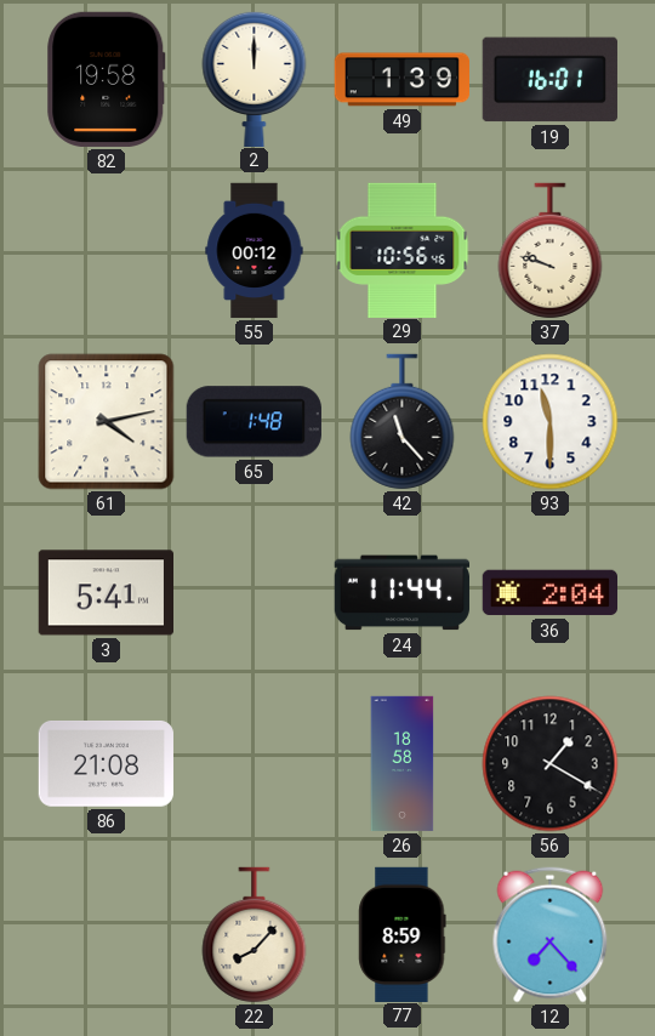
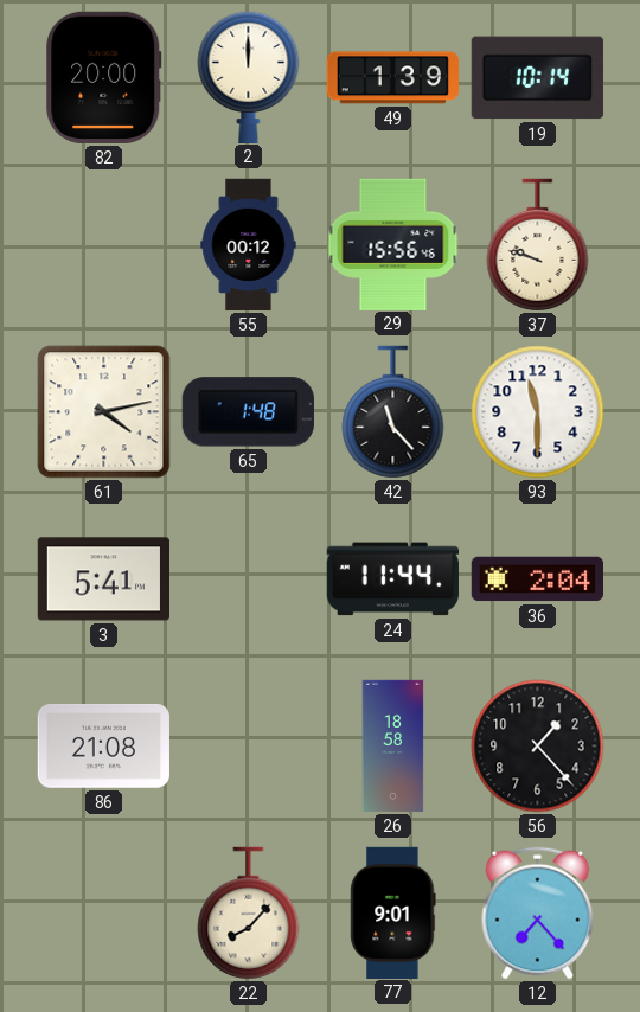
82: 19:58 -> 20:00 (104, 77)
19: 16:01 -> 10:14 (537, 78)
29: 10:56 -> 15:56 (393, 244)
56: 1:20 -> 1:23 (538, 747)
77: 8:59 -> 9:01 (393, 912)
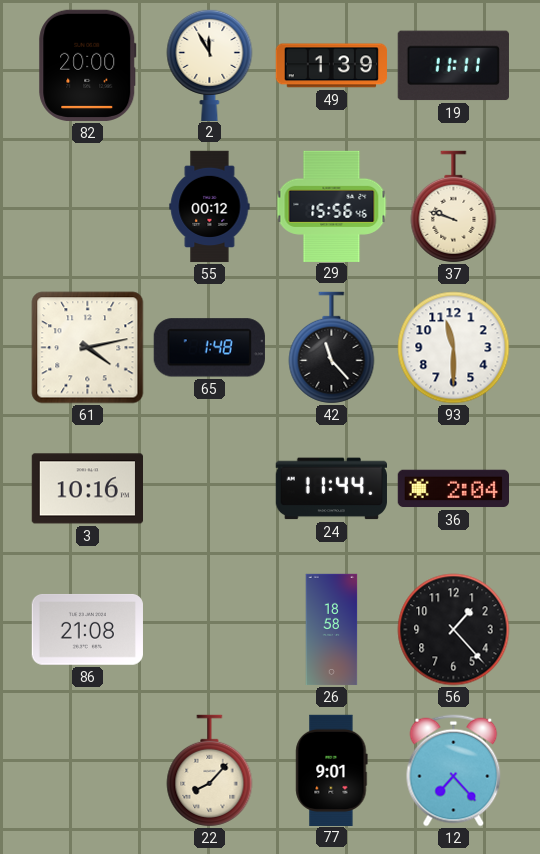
2: 12:00 -> 11:55 (210, 64)
19: 10:14 -> 11:11 (453, 66)
3: 5:41 -> 10:16 (87, 489)
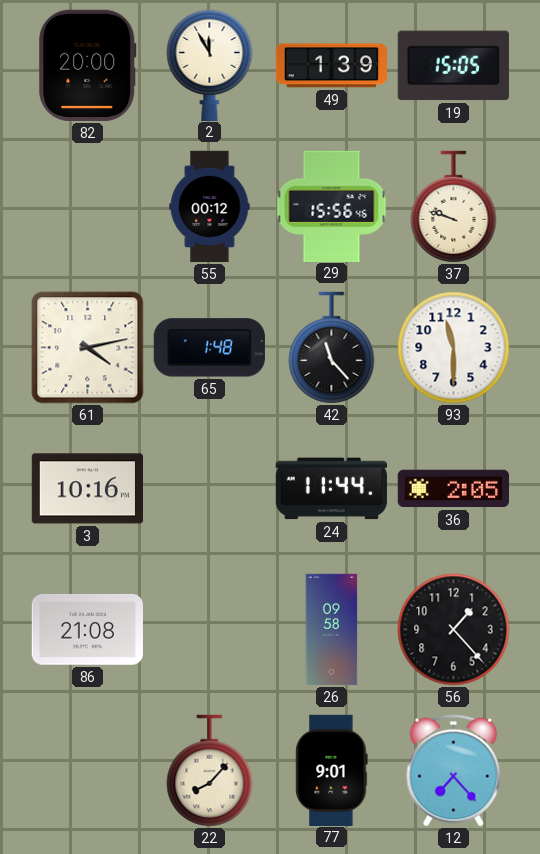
19: 11:11 -> 15:05 (453, 66)
36: 2:04 -> 2:05 (453, 489)
26: 18:58 -> 09:58 (332, 630)
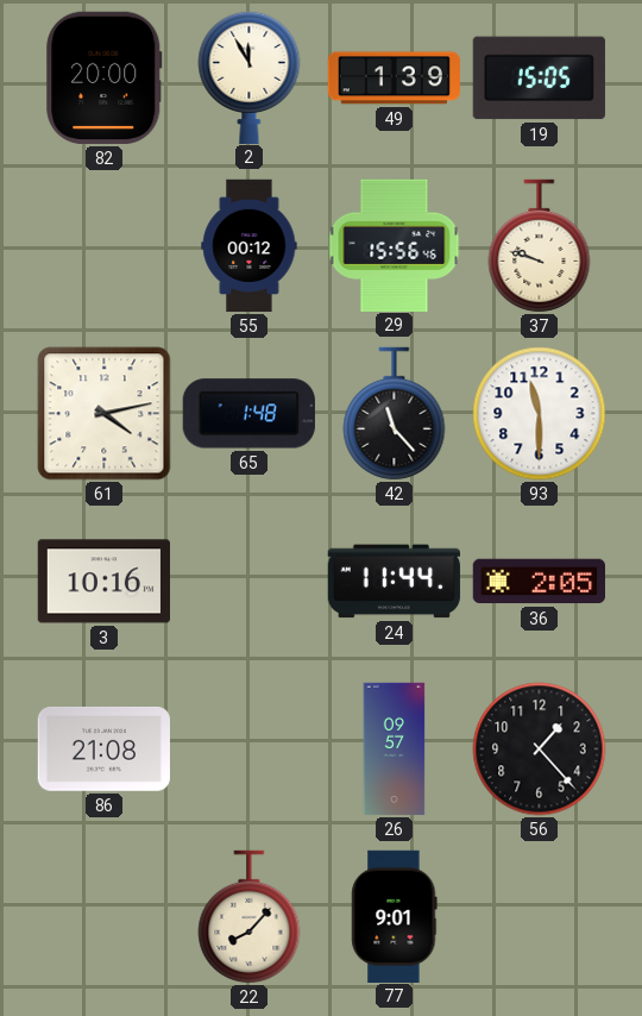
26: 09:58 -> 09:57 (395, 750)
12: 7:23 -> none (454, 771)
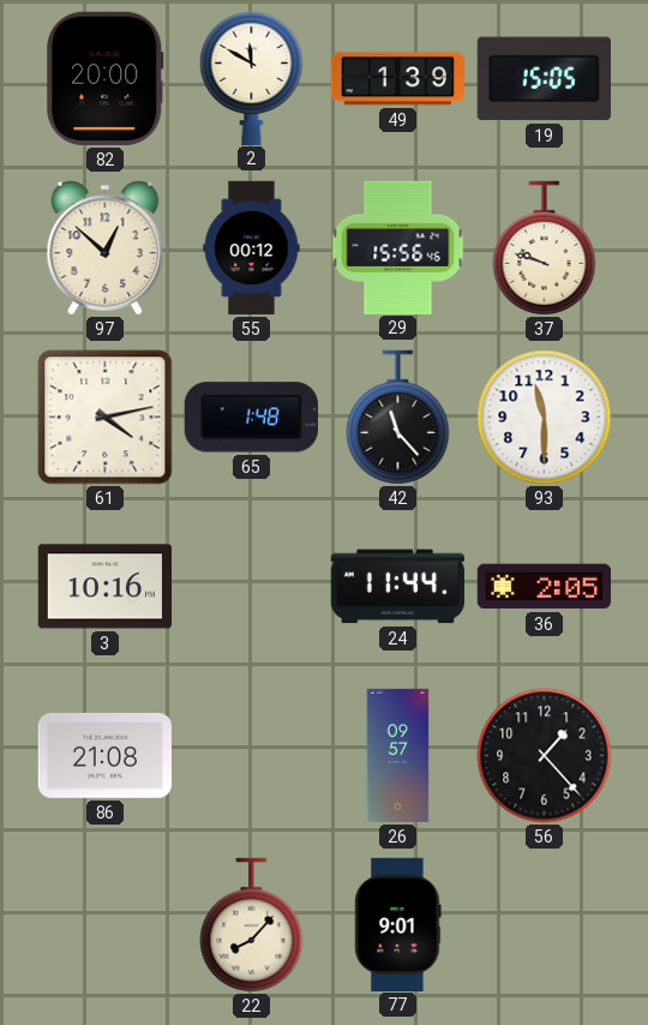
2: 11:55 -> 11:50 (252, 77)
97: none -> 12:52 (106, 248)
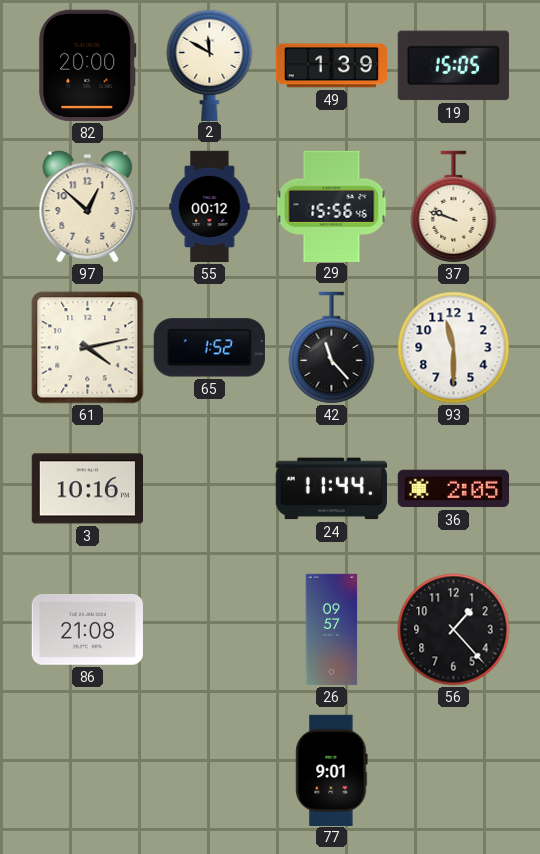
65: 1:48 -> 1:52 (209, 348)
22: 8:07 -> none (252, 925)
